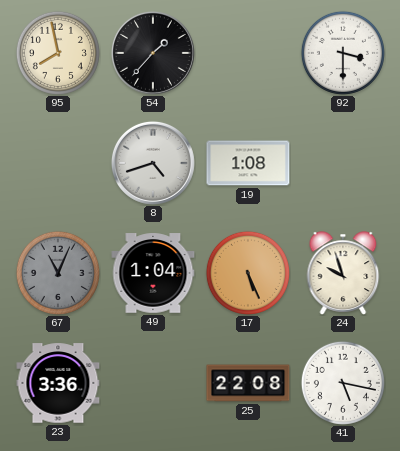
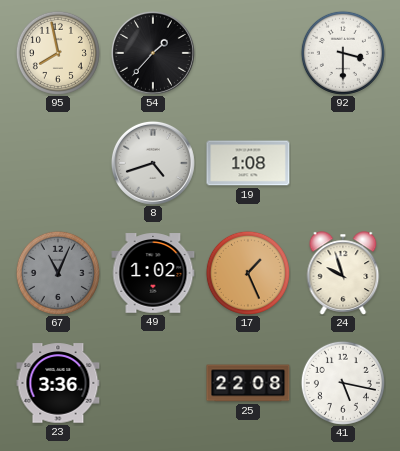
49: 1:04 -> 1:02 (153, 273)
17: 5:26 -> 1:26 (248, 273)
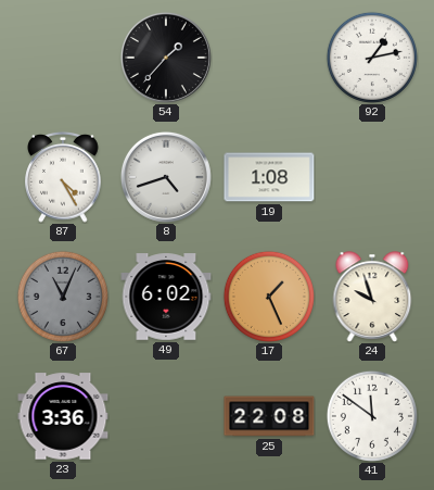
95: 7:58 -> none (58, 53)
92: 3:30 -> 1:13 (372, 58)
87: none -> 4:25 (63, 178)
49: 1:02 -> 6:02 (166, 297)
41: 5:17 -> 11:51 (372, 416)
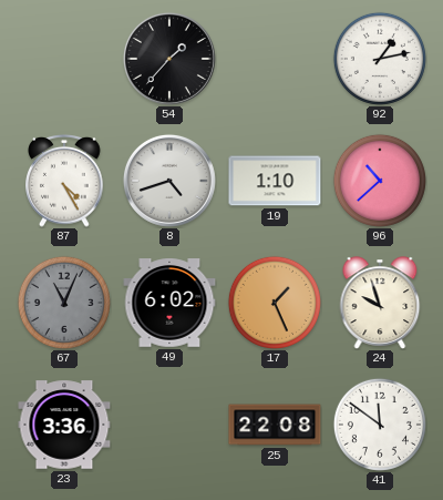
19: 1:08 -> 1:10 (275, 181)
96: none -> 10:38 (380, 181)
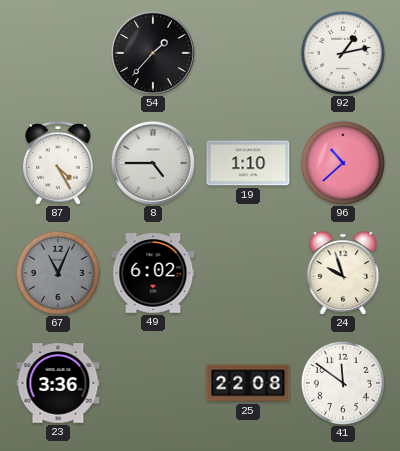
8: 4:42 -> 4:45 (153, 163)
17: 1:26 -> none (275, 303)
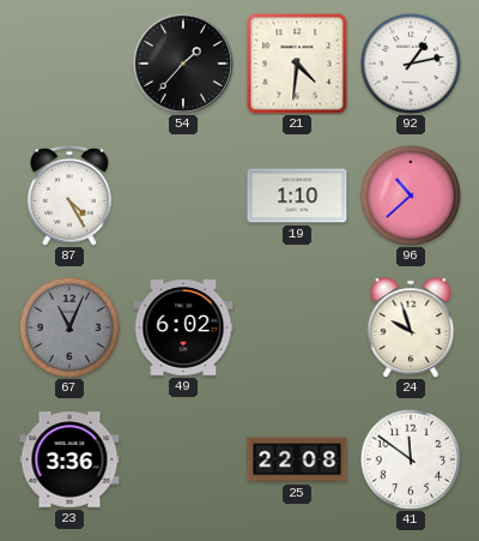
21: none -> 4:31 (297, 64)
8: 4:45 -> none (153, 163)
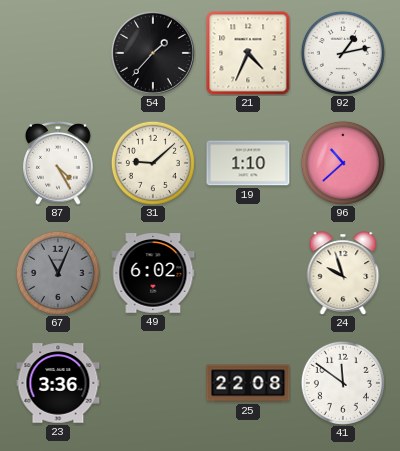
21: 4:31 -> 4:34 (248, 53)
31: none -> 9:08 (153, 163)
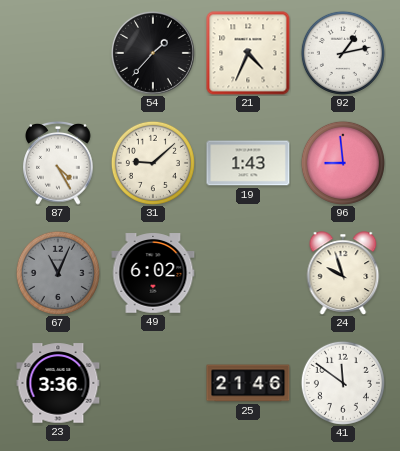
19: 1:10 -> 1:43 (248, 163)
96: 10:38 -> 8:59 (343, 163)
25: 22:08 -> 21:46 (248, 383)
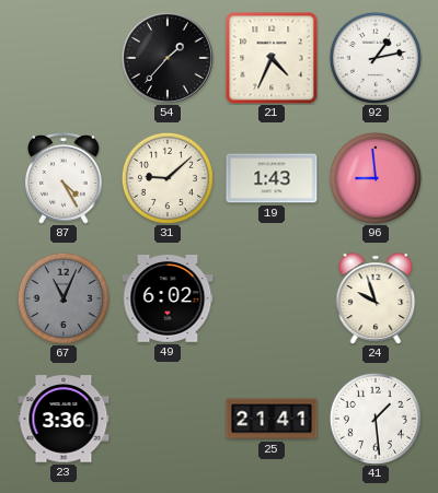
25: 21:46 -> 21:41 (272, 419)
41: 11:51 -> 1:29 (376, 419)
